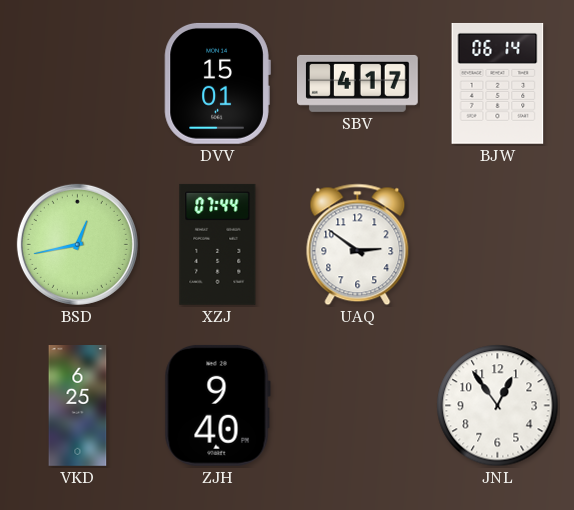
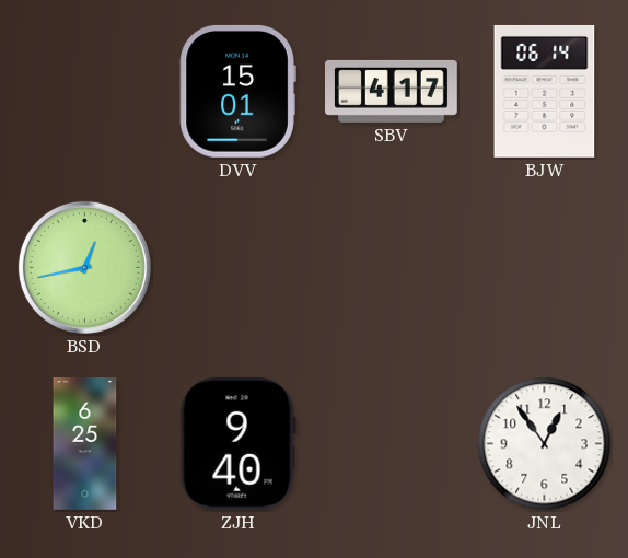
XZJ: 07:44 -> none (218, 244)
UAQ: 2:51 -> none (358, 245)
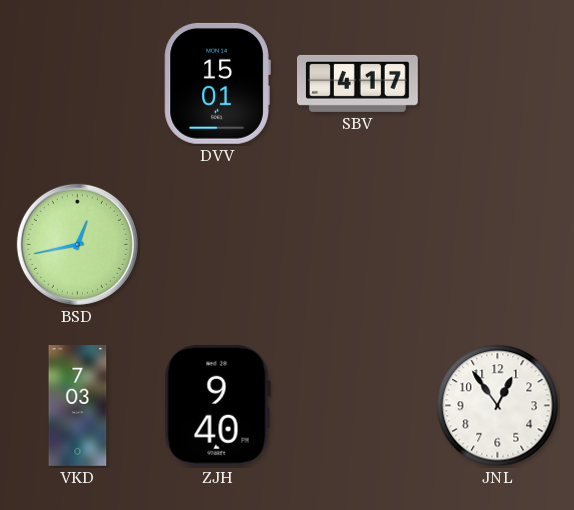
BJW: 06:14 -> none (545, 91)
VKD: 6:25 -> 7:03 (78, 406)
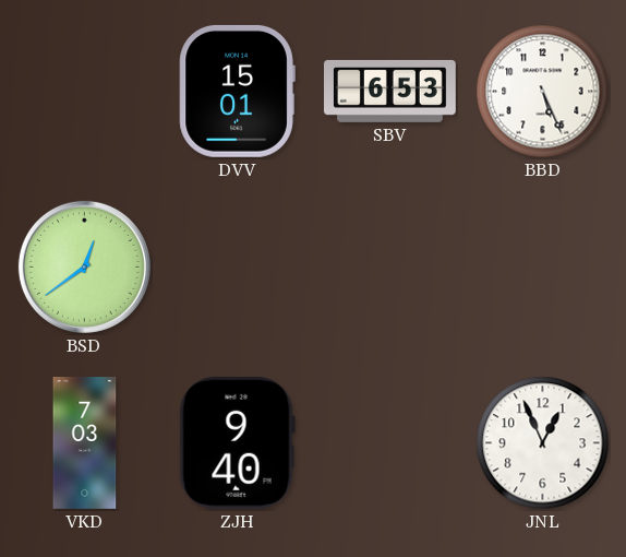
SBV: 4:17 -> 6:53 (390, 91)
BBD: none -> 5:26 (543, 92)
BSD: 12:43 -> 12:39 (84, 266)
JNL: 12:54 -> 12:56 (543, 443)
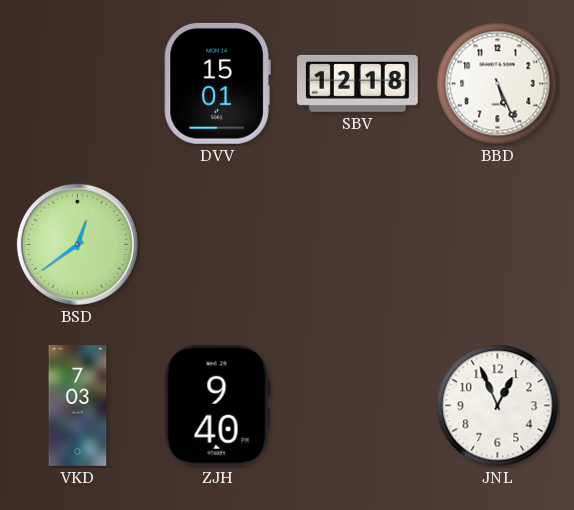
SBV: 6:53 -> 12:18 (358, 83)
